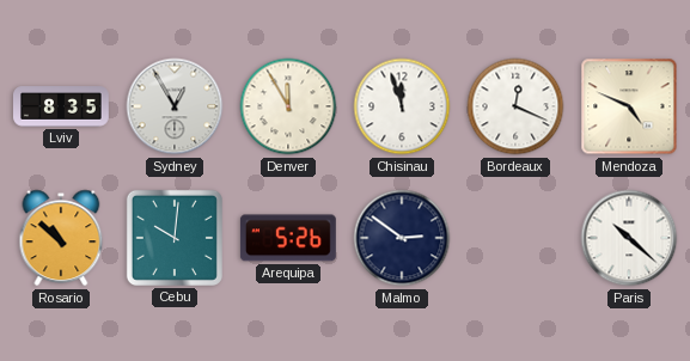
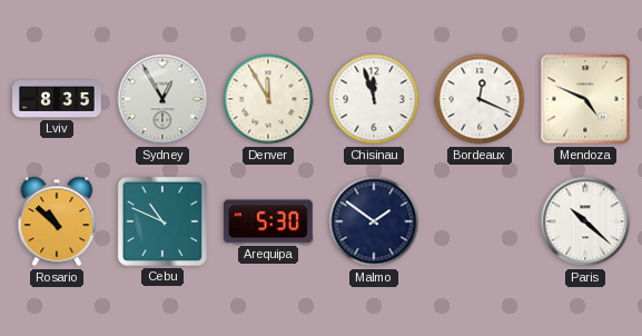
Cebu: 10:01 -> 10:49 (162, 221)
Arequipa: 5:26 -> 5:30 (268, 221)
Malmo: 2:51 -> 1:51 (374, 221)
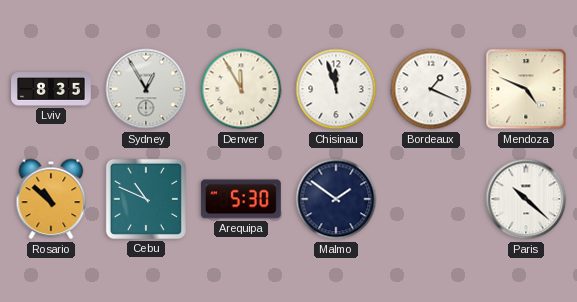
Bordeaux: 12:19 -> 1:19 (431, 89)
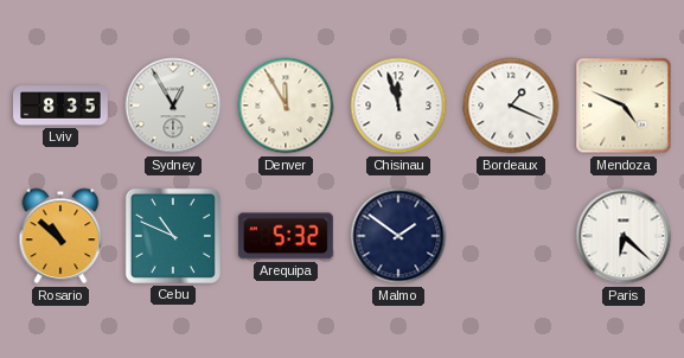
Arequipa: 5:30 -> 5:32 (286, 236)
Paris: 10:22 -> 6:22 (624, 236)
